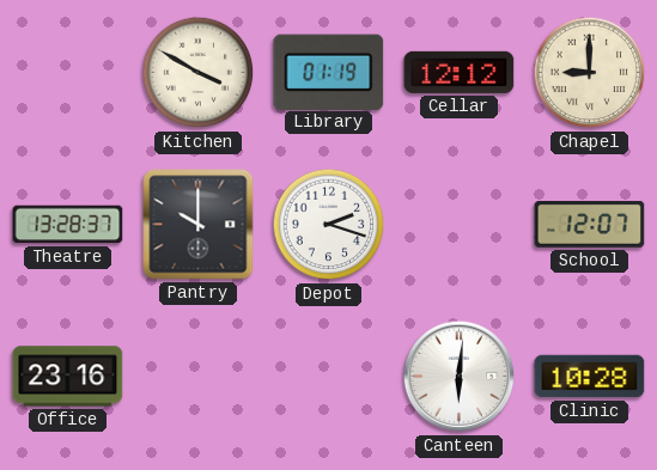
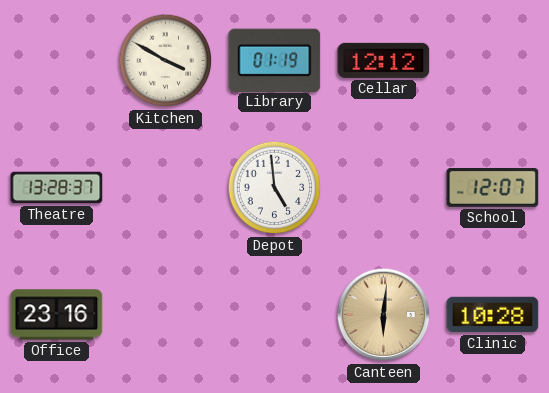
Chapel: 9:00 -> none (590, 73)
Pantry: 10:00 -> none (199, 225)
Depot: 2:18 -> 4:59 (275, 188)
Canteen dial: white -> champagne (384, 315)
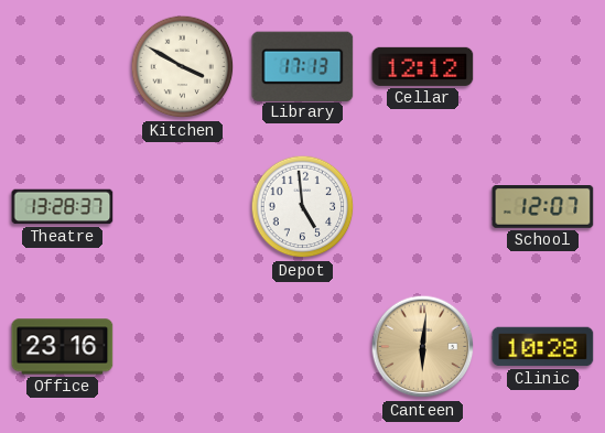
Library: 01:19 -> 17:13 (303, 66)
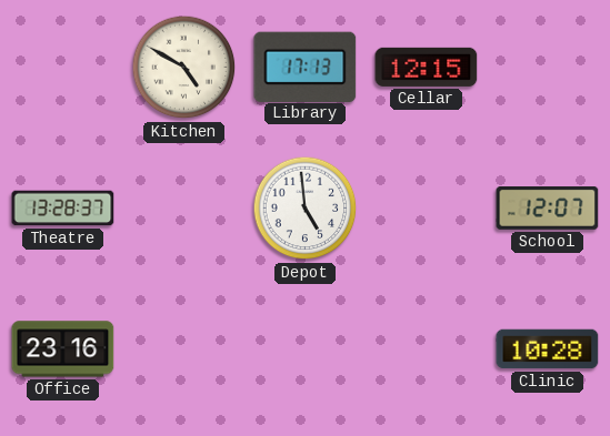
Kitchen: 3:50 -> 4:50 (184, 68)
Cellar: 12:12 -> 12:15 (427, 67)
Canteen: 6:01 -> none (423, 347)
